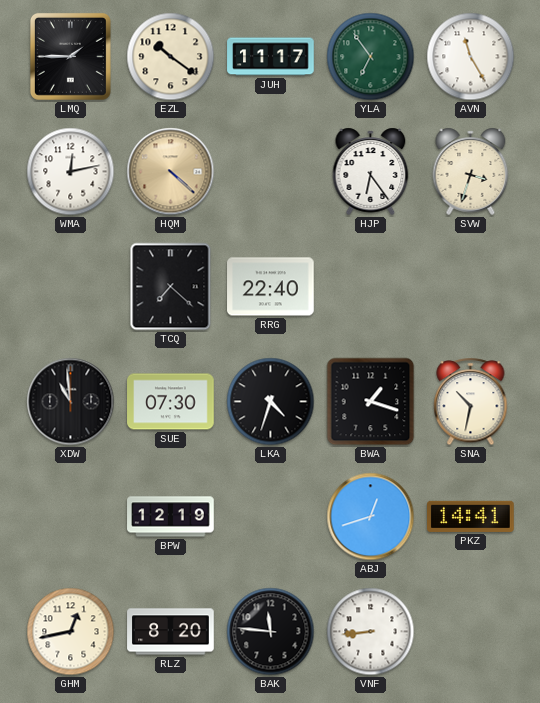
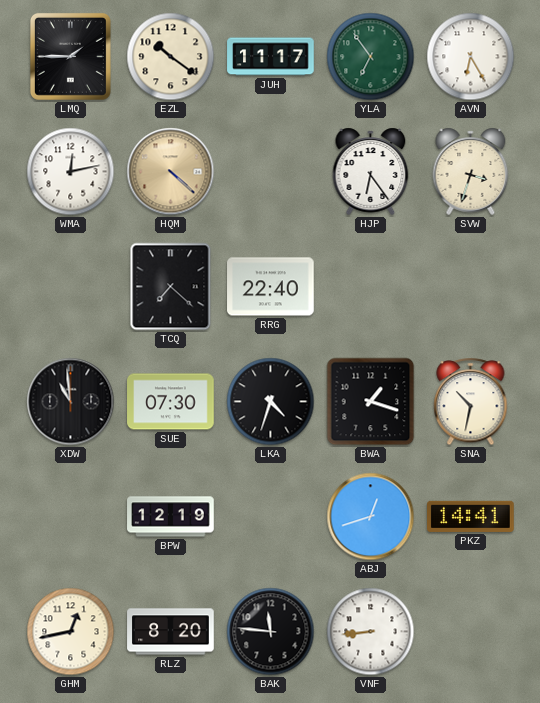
AVN: 11:25 -> 6:25 (471, 57)
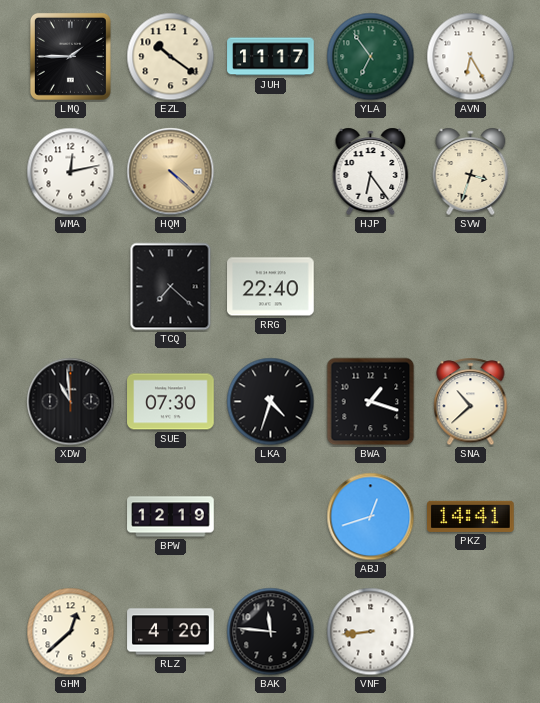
SNA: 10:32 -> 10:38 (471, 402)
GHM: 12:43 -> 12:38 (71, 632)
RLZ: 8:20 -> 4:20 (171, 632)
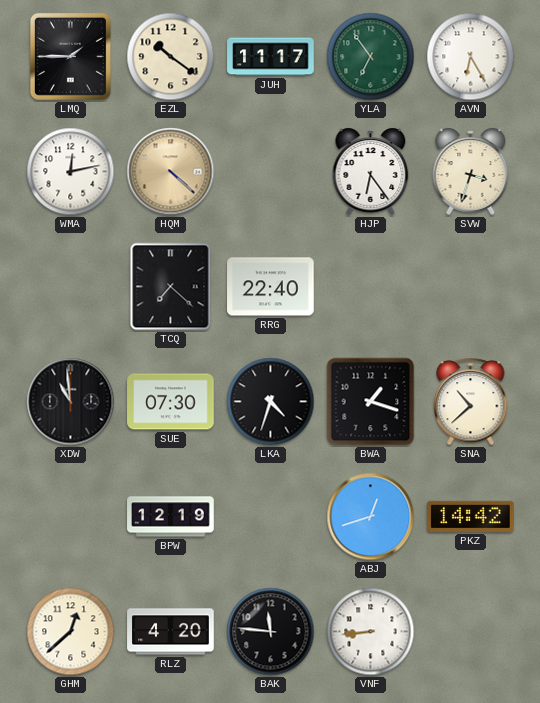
PKZ: 14:41 -> 14:42 (471, 516)
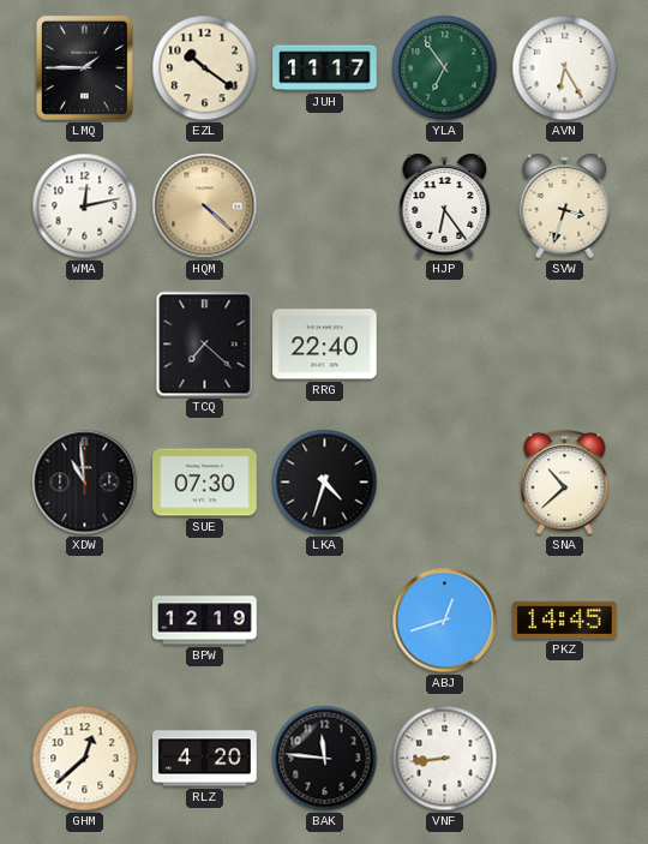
BWA: 1:18 -> none (371, 402)
PKZ: 14:42 -> 14:45 (565, 619)
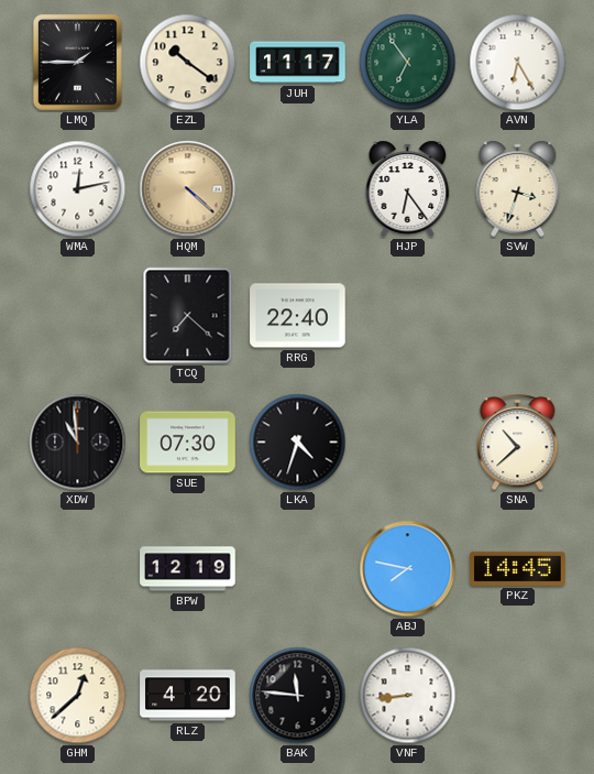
ABJ: 12:42 -> 7:47 (408, 569)
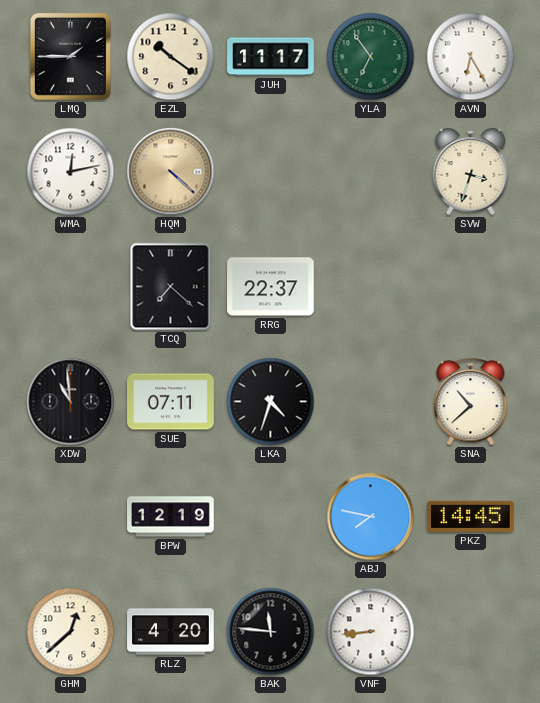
HJP: 6:24 -> none (408, 188)
RRG: 22:40 -> 22:37 (271, 287)
SUE: 07:30 -> 07:11 (171, 402)
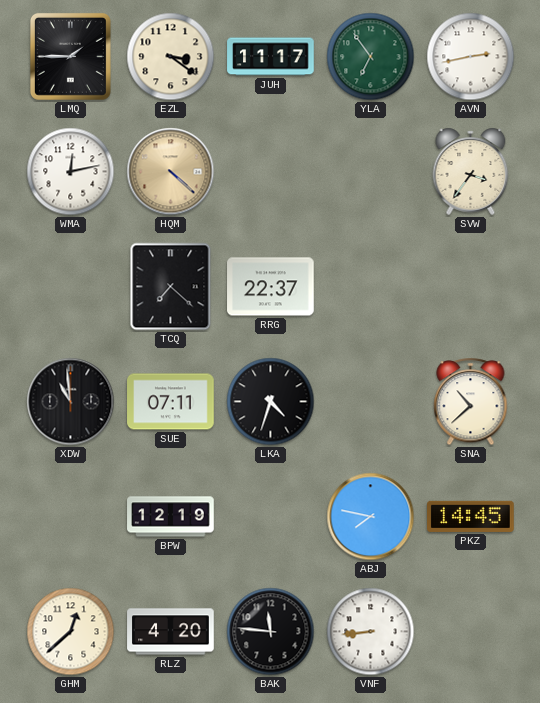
EZL: 10:21 -> 3:21 (171, 57)
AVN: 6:25 -> 2:43 (471, 57)
SVW: 3:33 -> 3:36 (471, 171)
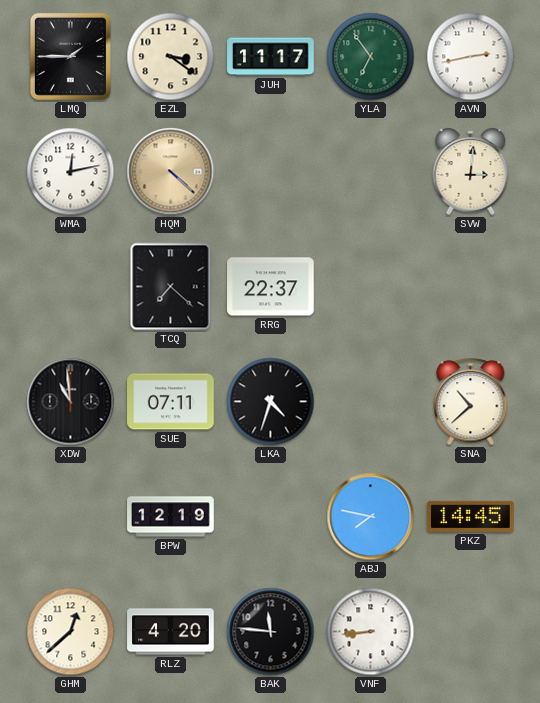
SVW: 3:36 -> 3:01 (471, 171)
